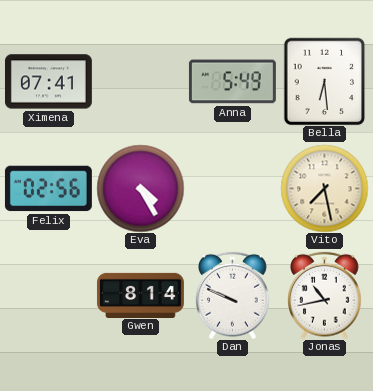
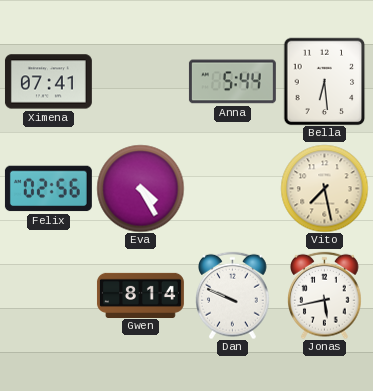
Anna: 5:49 -> 5:44 (232, 82)
Jonas: 10:43 -> 5:43 (325, 295)
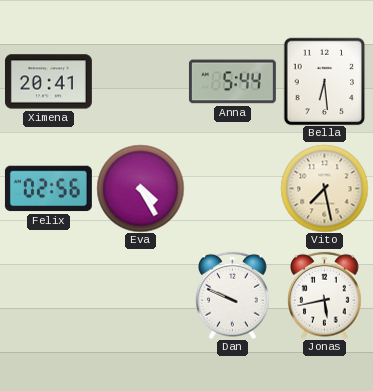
Ximena: 07:41 -> 20:41 (48, 82)
Gwen: 8:14 -> none (140, 295)
